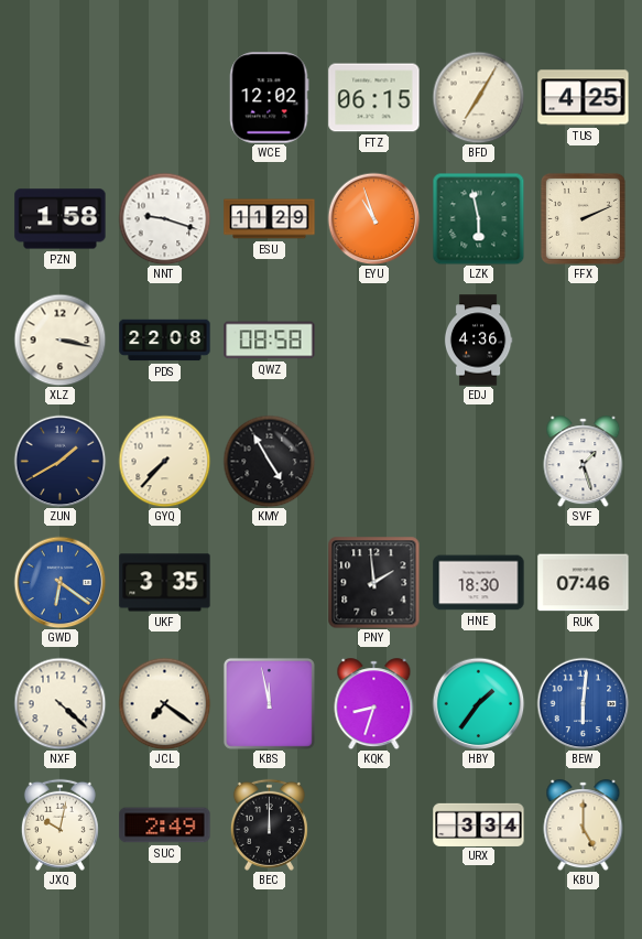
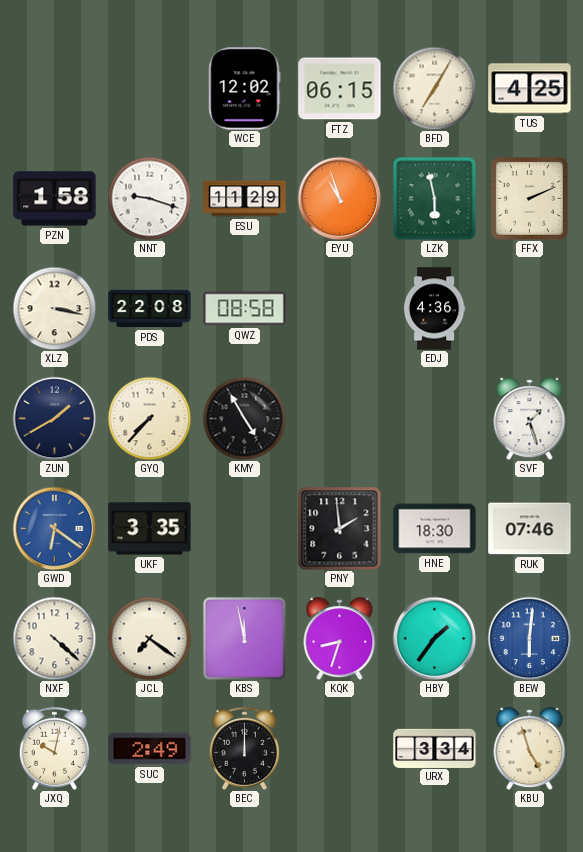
KBU: 5:00 -> 4:57 (530, 749)
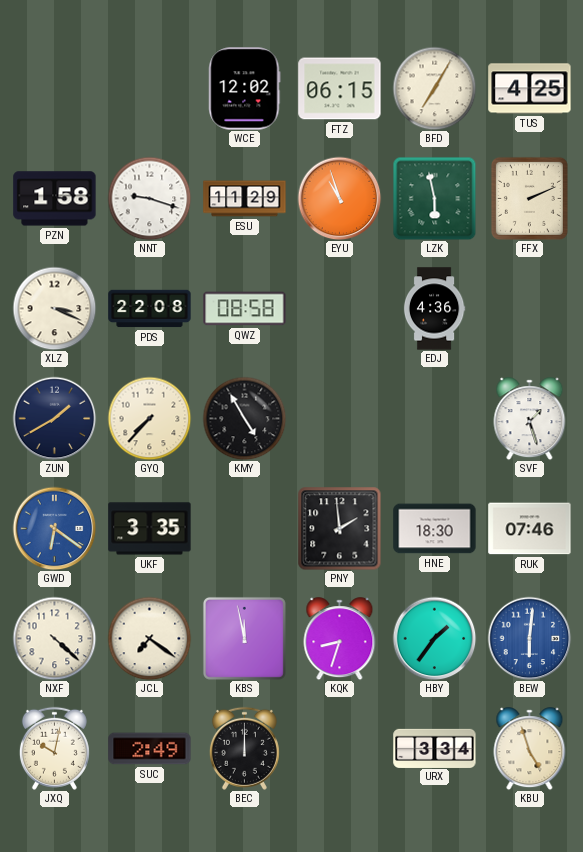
XLZ: 3:17 -> 3:19 (54, 308)
